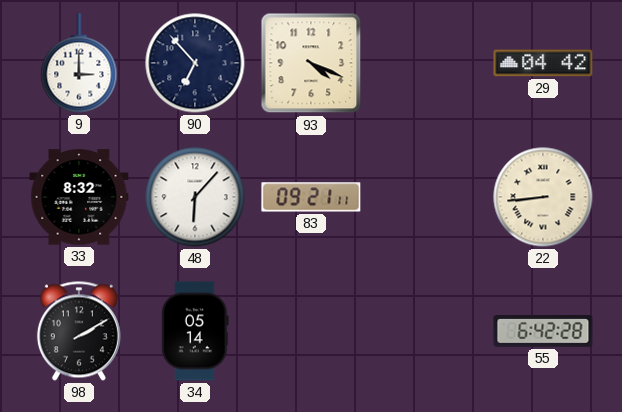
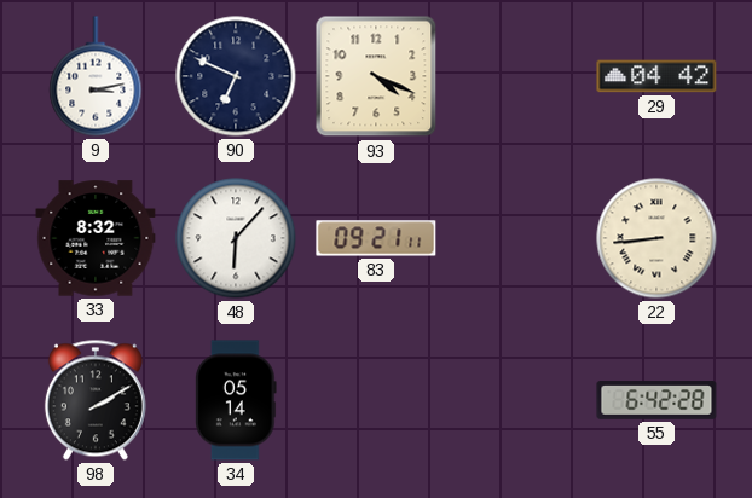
9: 3:00 -> 3:13 (96, 76)
90: 6:53 -> 6:49 (236, 76)
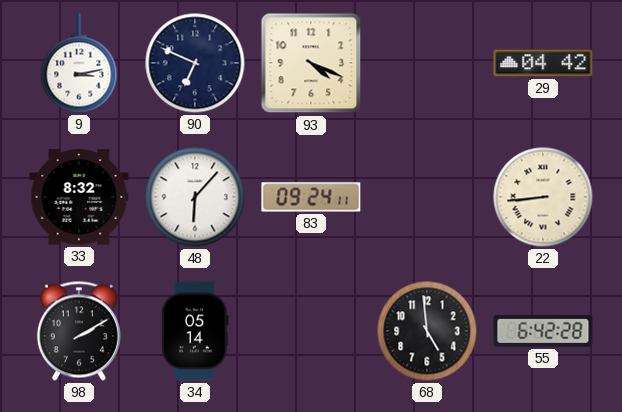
83: 09:21 -> 09:24 (311, 197)
68: none -> 4:59 (427, 331)
